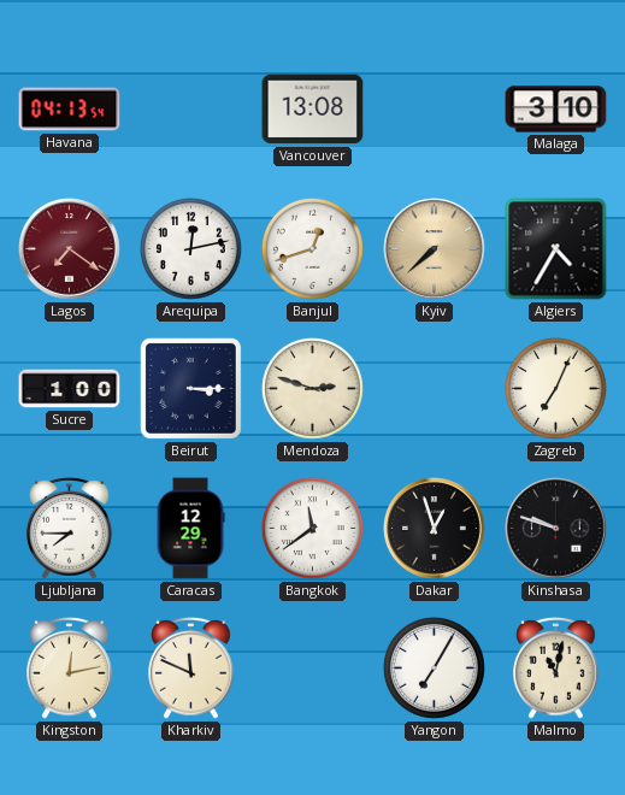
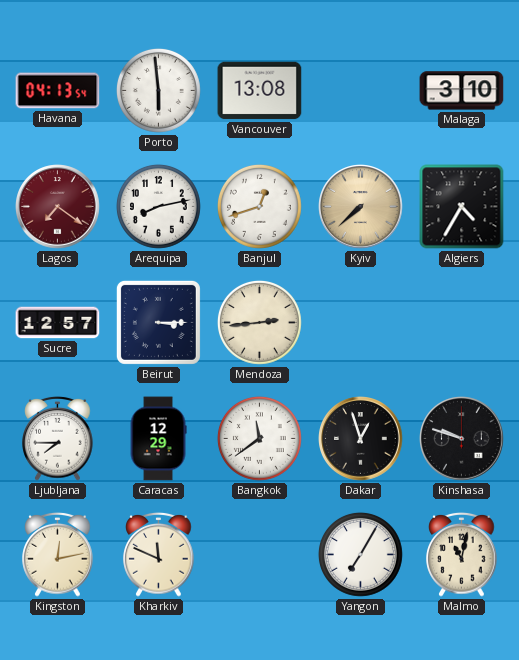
Porto: none -> 5:59 (158, 90)
Arequipa: 12:13 -> 8:13 (158, 206)
Sucre: 1:00 -> 12:57 (58, 323)
Mendoza: 2:48 -> 2:44 (259, 322)
Zagreb: 7:04 -> none (555, 388)
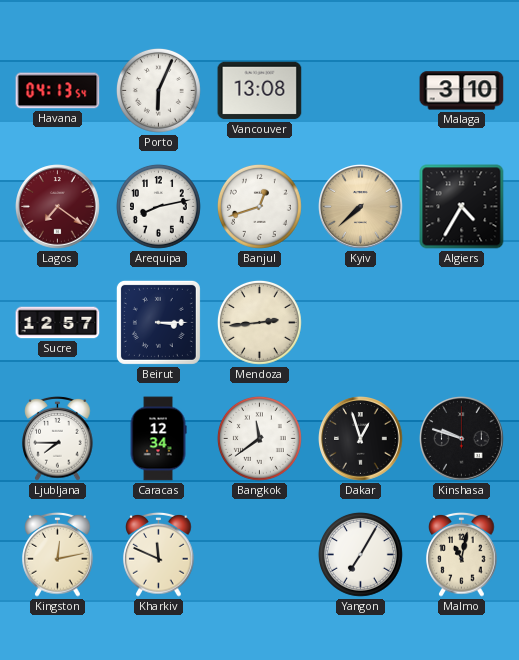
Porto: 5:59 -> 6:04 (158, 90)
Caracas: 12:29 -> 12:34 (158, 439)
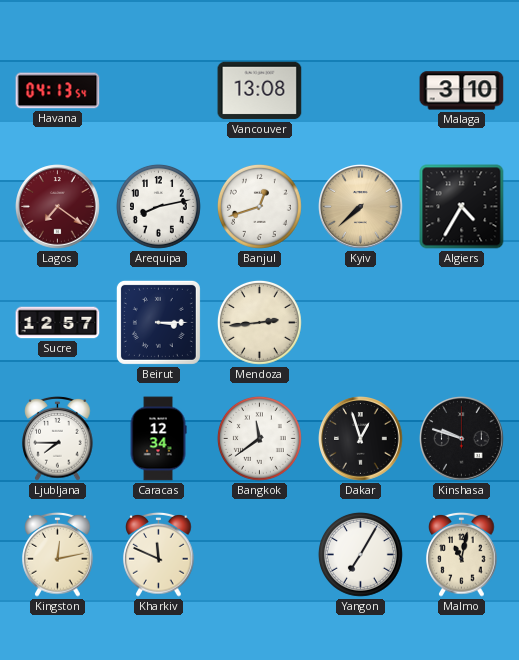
Porto: 6:04 -> none (158, 90)
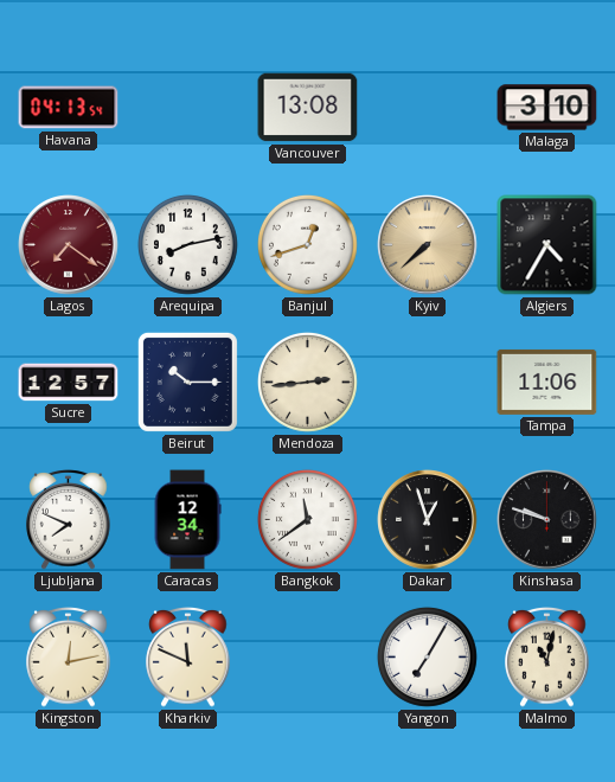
Beirut: 3:15 -> 10:15 (187, 382)
Tampa: none -> 11:06 (547, 382)
Ljubljana: 7:45 -> 7:49 (69, 520)
